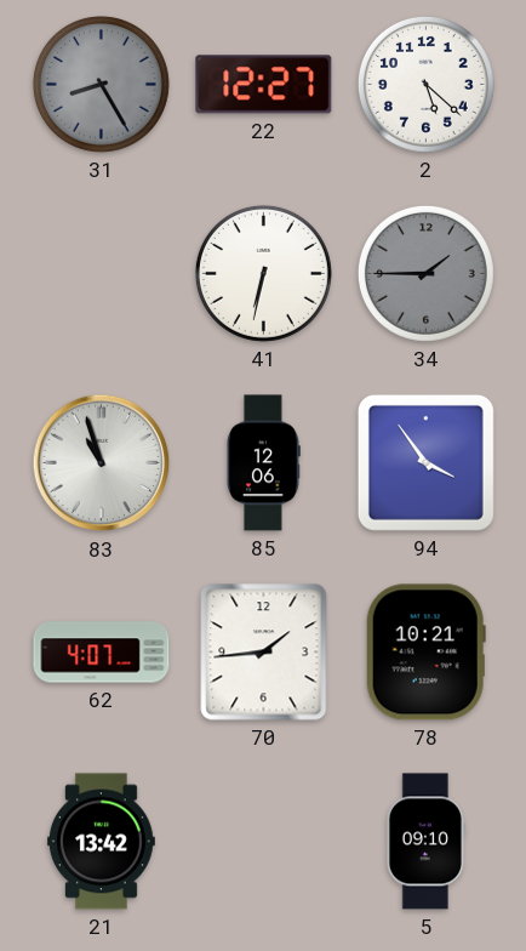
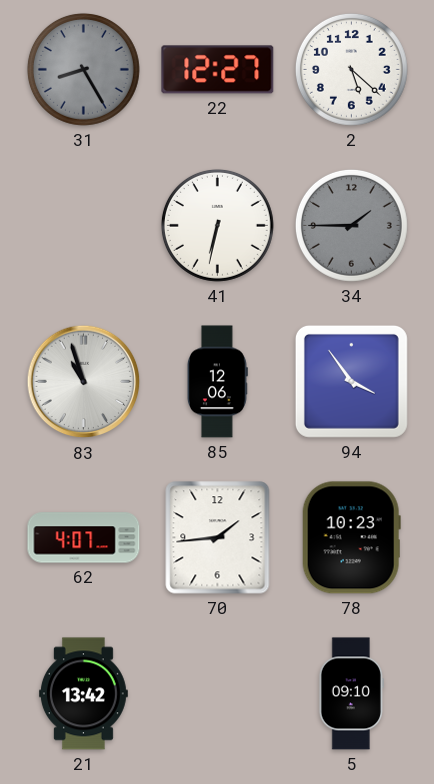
78: 10:21 -> 10:23 (351, 538)
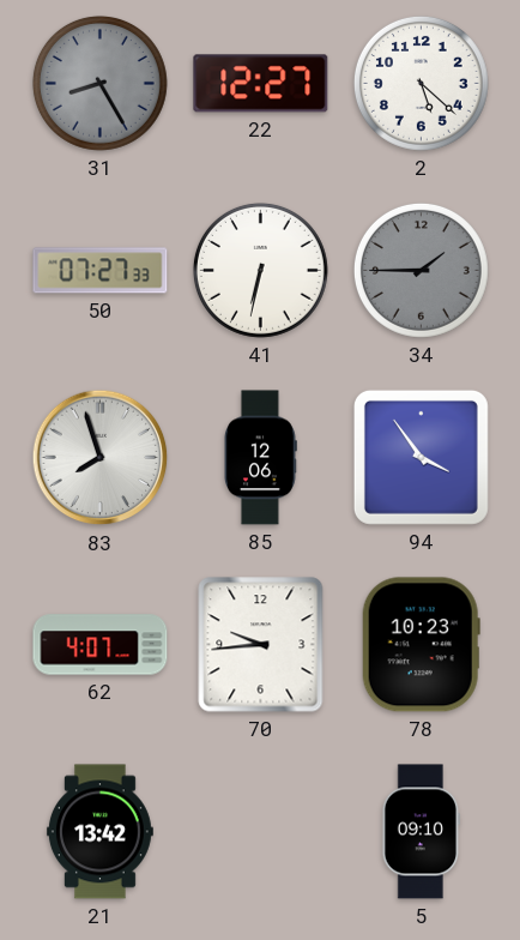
50: none -> 07:27 (101, 271)
83: 10:57 -> 7:57 (101, 458)
70: 1:44 -> 9:44 (261, 645)
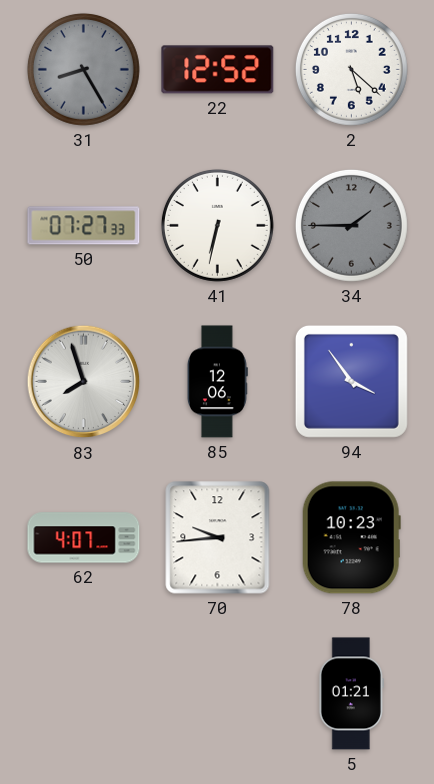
22: 12:27 -> 12:52 (218, 70)
21: 13:42 -> none (99, 832)
5: 09:10 -> 01:21 (351, 694)
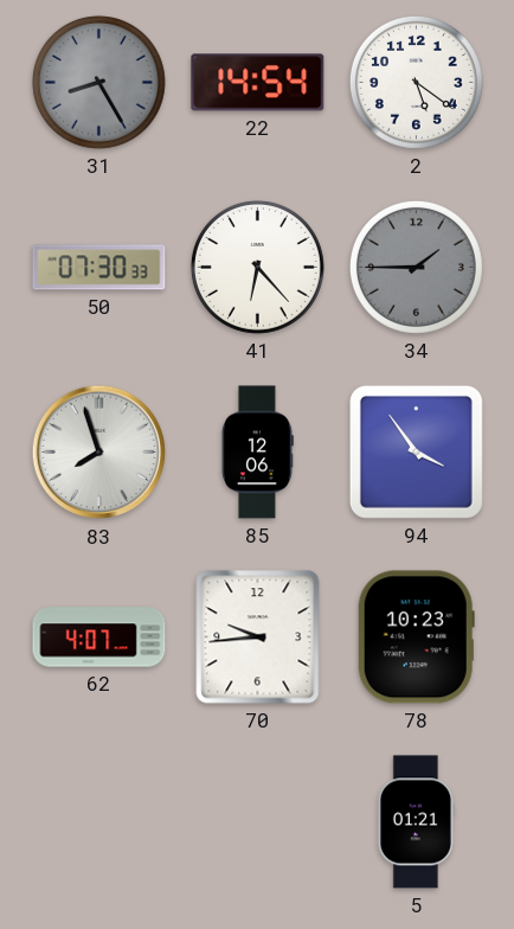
22: 12:52 -> 14:54 (258, 83)
2: 5:22 -> 5:21 (416, 82)
50: 07:27 -> 07:30 (99, 268)
41: 6:32 -> 6:23 (257, 267)
